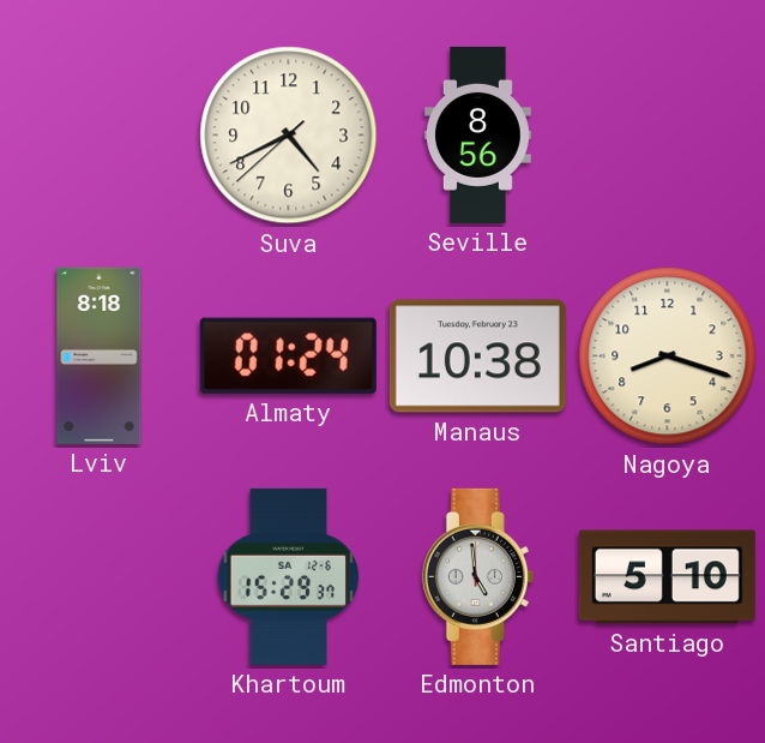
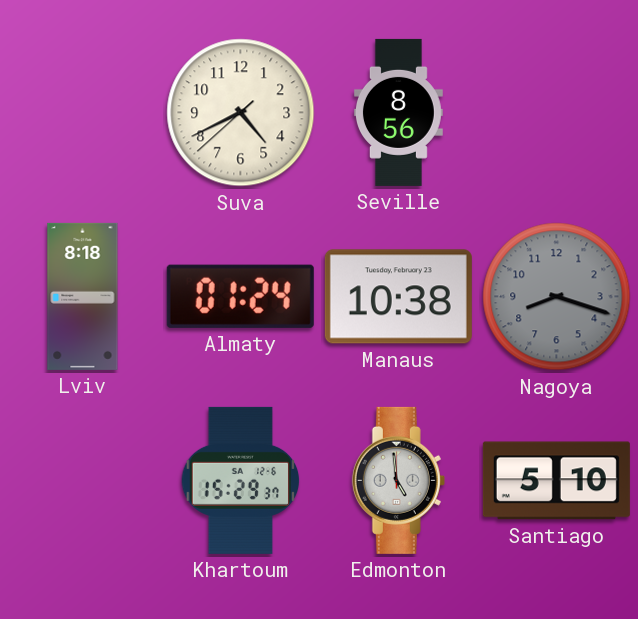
Nagoya dial: cream -> grey (557, 297)
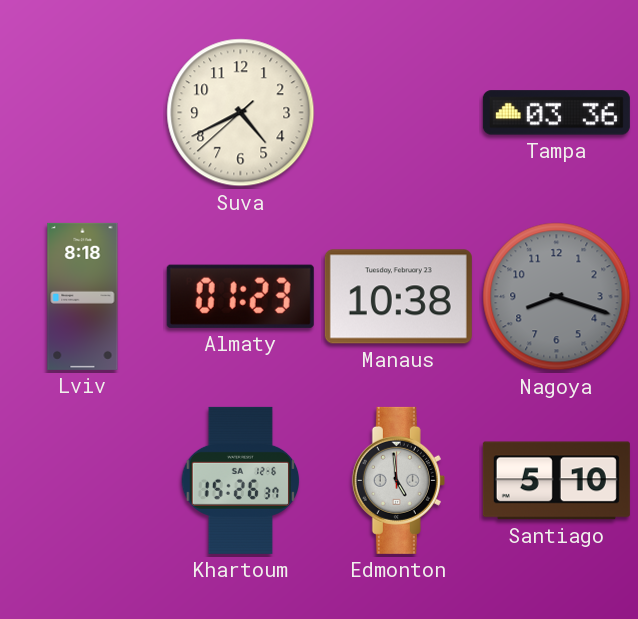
Seville: 8:56 -> none (398, 112)
Tampa: none -> 03:36 (556, 113)
Almaty: 01:24 -> 01:23 (240, 296)
Khartoum: 15:29 -> 15:26 (241, 480)
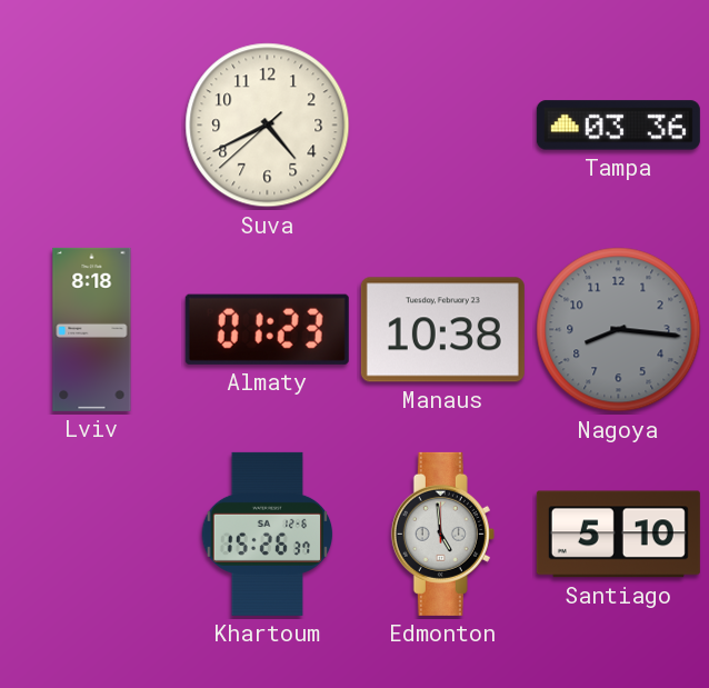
Nagoya: 8:18 -> 8:16 (619, 330)
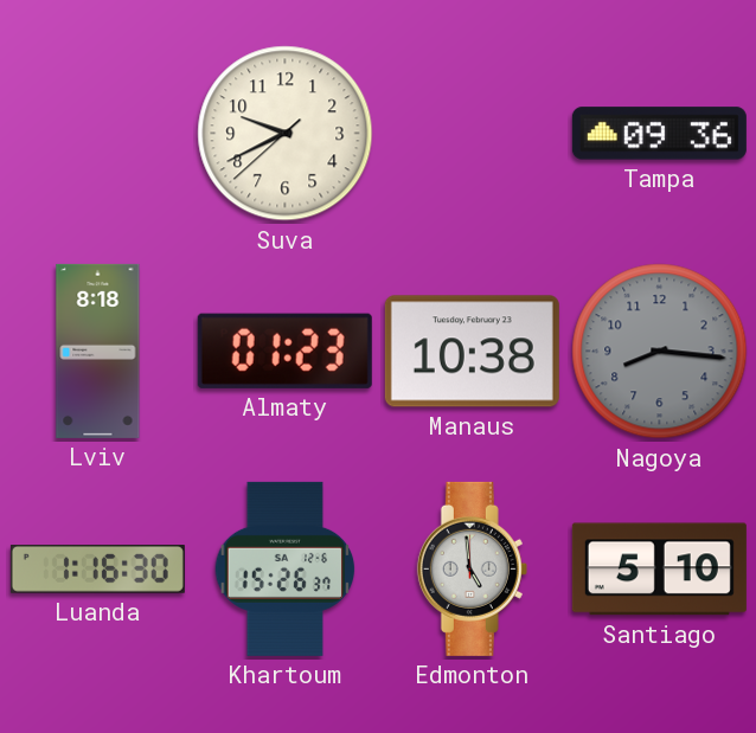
Suva: 4:40 -> 9:40 (286, 134)
Tampa: 03:36 -> 09:36 (659, 134)
Luanda: none -> 1:16 (97, 570)
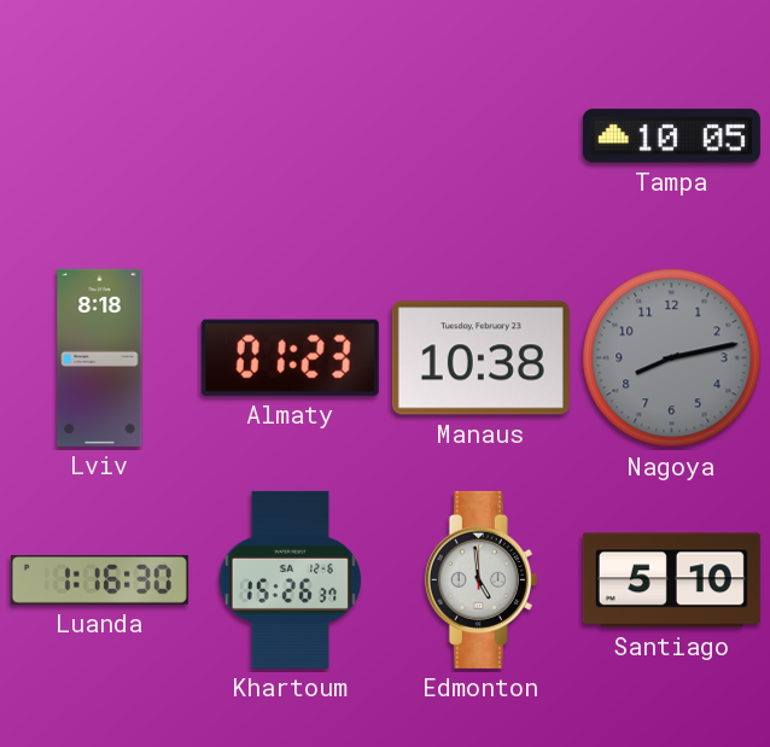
Suva: 9:40 -> none (286, 134)
Tampa: 09:36 -> 10:05 (671, 136)
Nagoya: 8:16 -> 8:13 (672, 358)
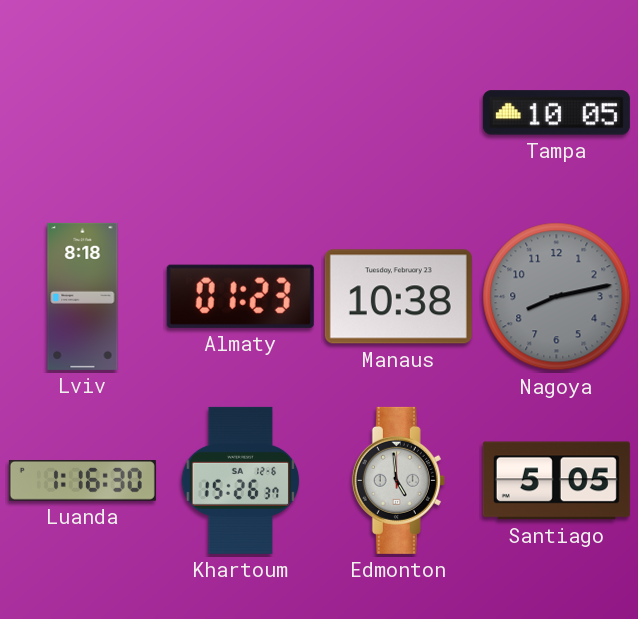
Santiago: 5:10 -> 5:05 (556, 481)
